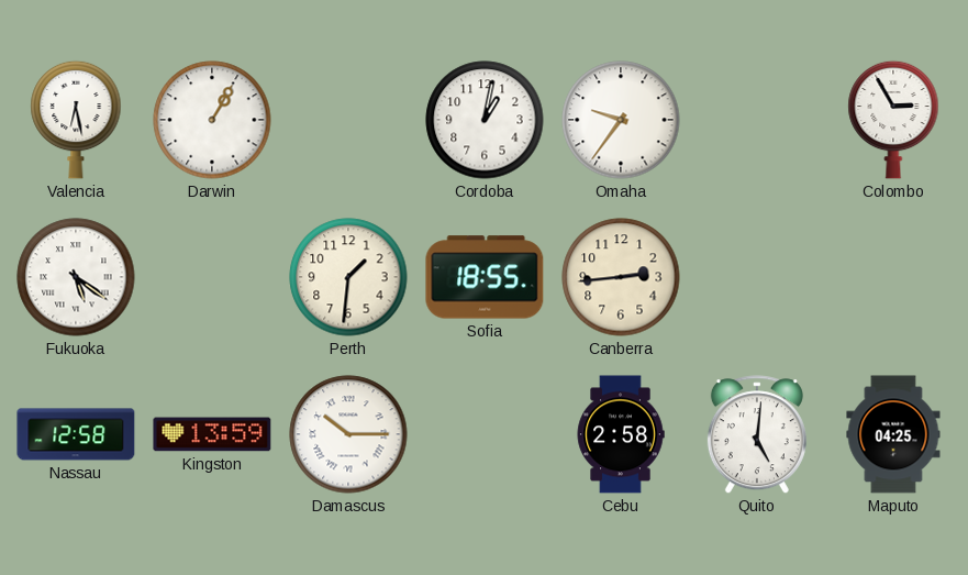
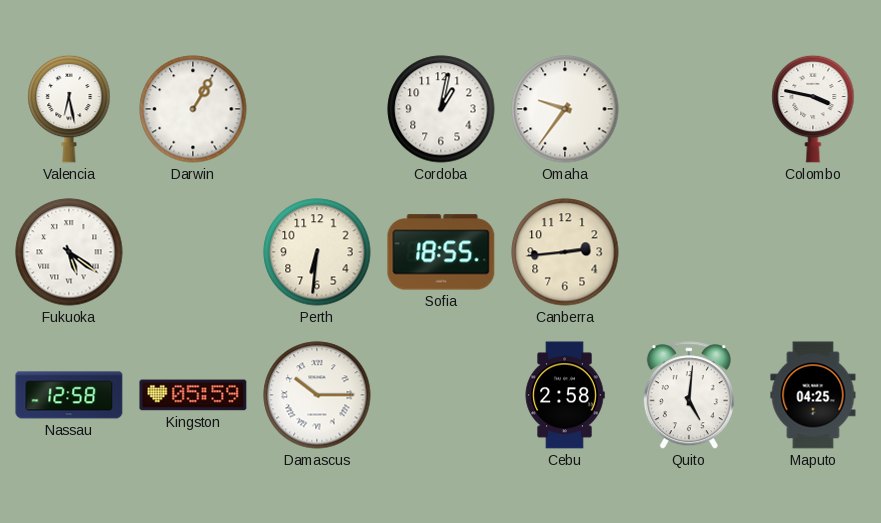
Colombo: 2:55 -> 3:47 (813, 109)
Perth: 1:31 -> 6:31 (317, 252)
Kingston: 13:59 -> 05:59 (193, 395)
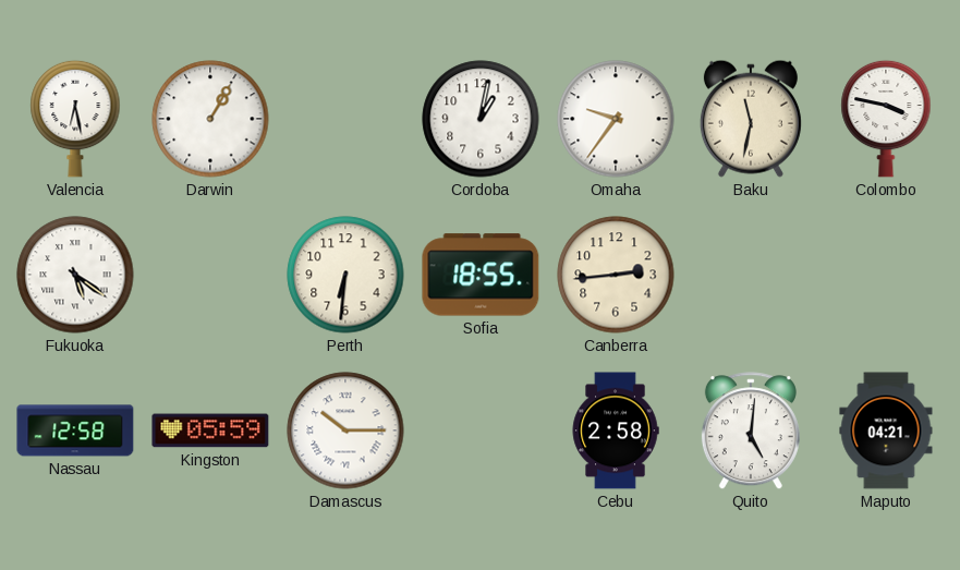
Baku: none -> 11:32 (751, 119)
Maputo: 04:25 -> 04:21 (886, 430)
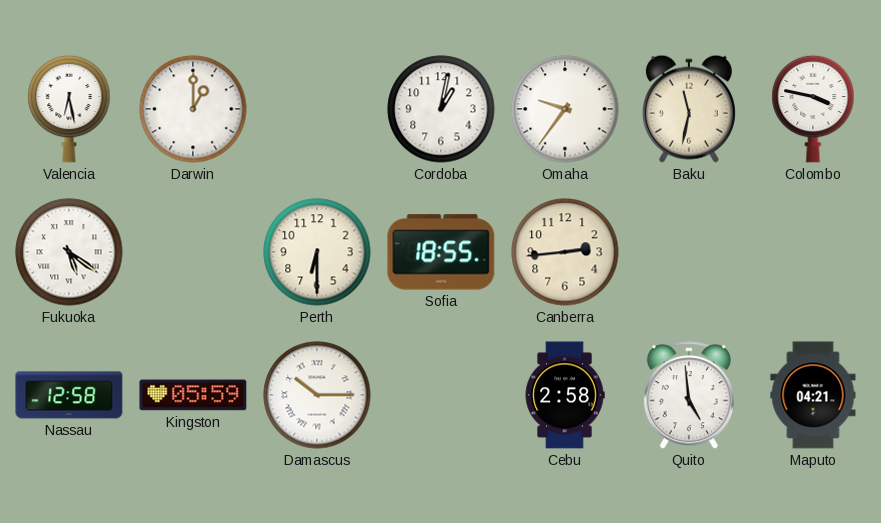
Darwin: 1:05 -> 1:00 (193, 109)
Perth: 6:31 -> 6:30 (317, 252)
Quito: 5:01 -> 4:59 (689, 396)
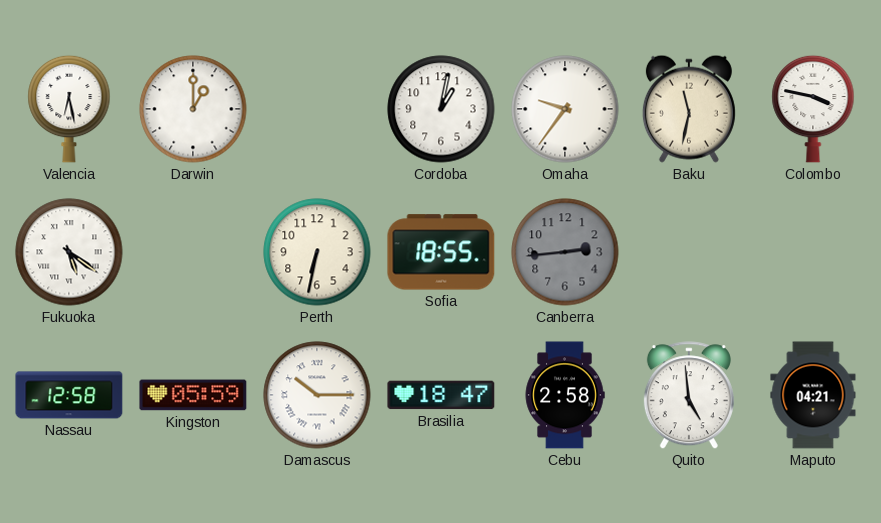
Perth: 6:30 -> 6:32 (317, 252)
Canberra dial: cream -> grey (565, 252)
Brasilia: none -> 18:47 (441, 395)
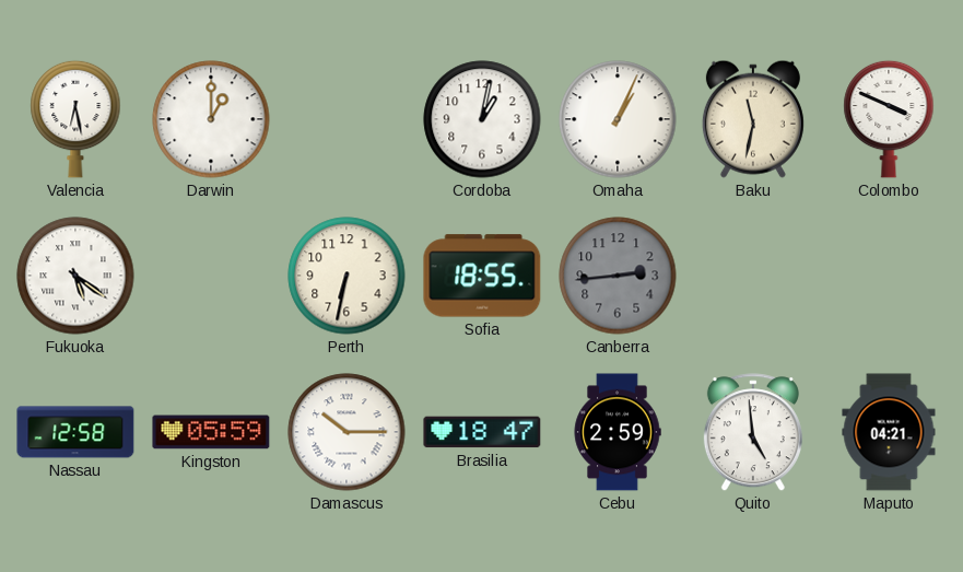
Omaha: 9:36 -> 1:04 (618, 119)
Colombo: 3:47 -> 3:49 (889, 119)
Cebu: 2:58 -> 2:59 (618, 432)
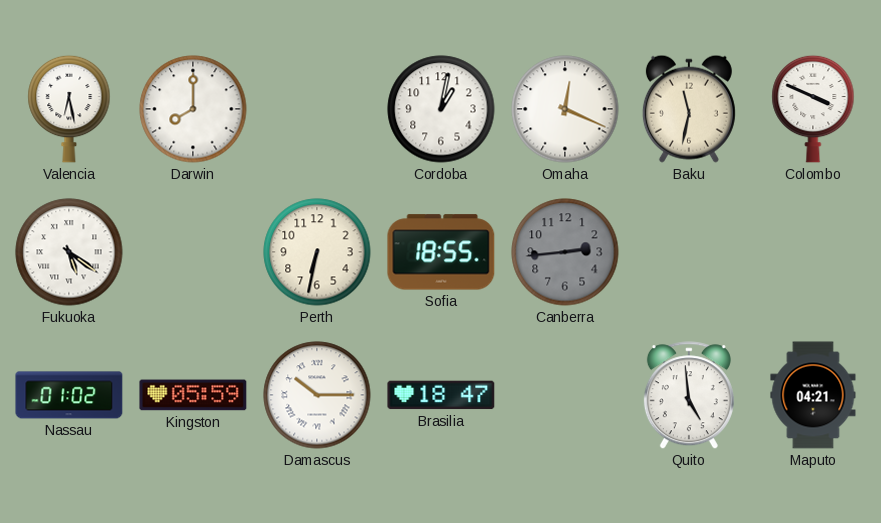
Darwin: 1:00 -> 8:00 (193, 109)
Omaha: 1:04 -> 12:19 (565, 109)
Nassau: 12:58 -> 01:02 (69, 395)
Cebu: 2:59 -> none (618, 432)
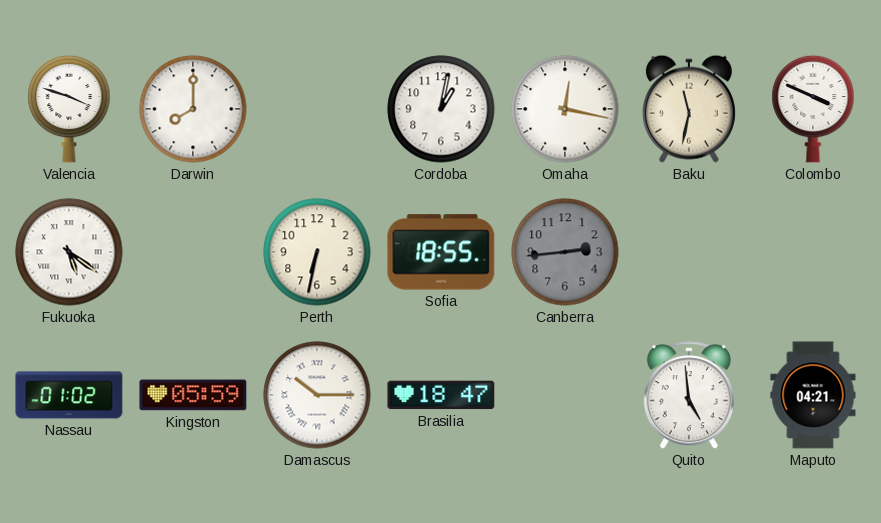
Valencia: 6:28 -> 3:48 (69, 109)
Omaha: 12:19 -> 12:17 (565, 109)
